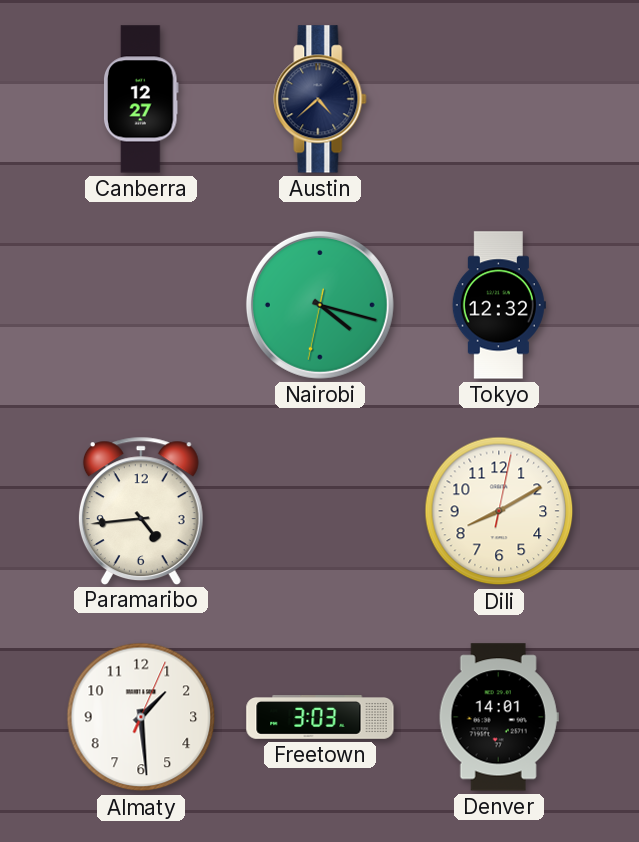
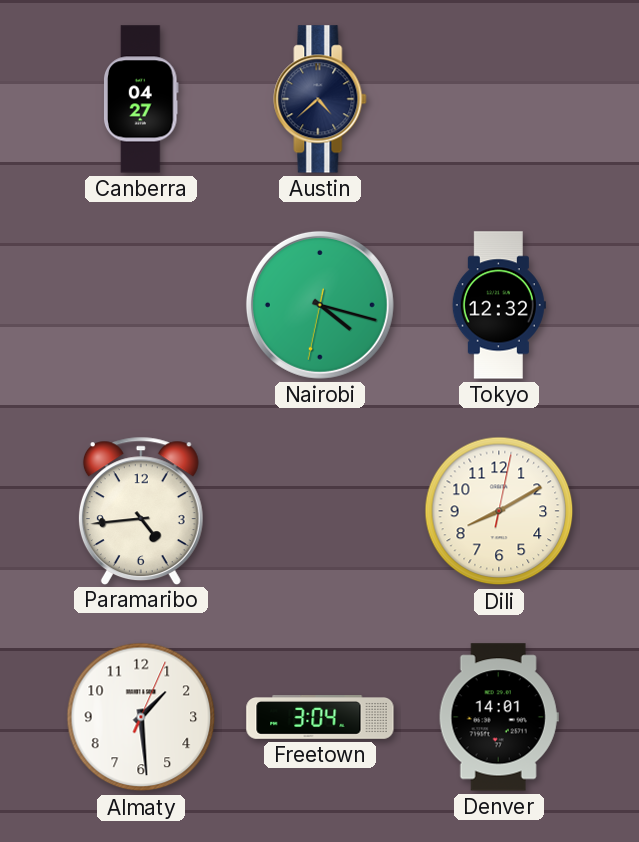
Canberra: 12:27 -> 04:27 (142, 99)
Freetown: 3:03 -> 3:04 (320, 718)
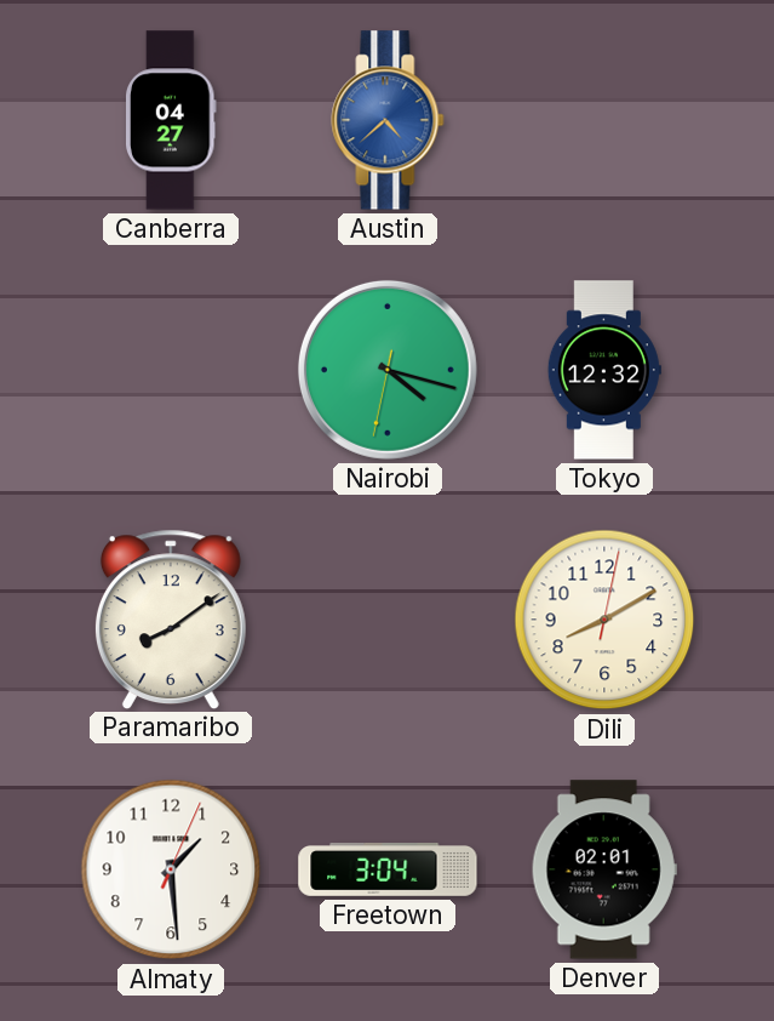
Austin dial: navy -> blue (388, 120)
Paramaribo: 4:44 -> 8:09 (171, 618)
Denver: 14:01 -> 02:01 (604, 869)
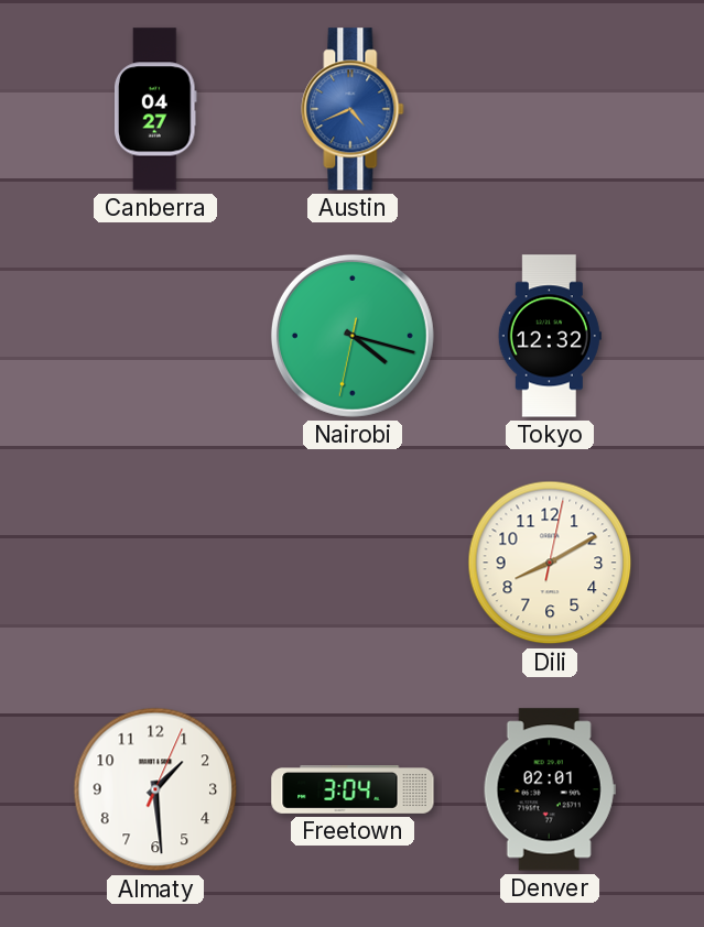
Austin: 4:38 -> 4:41 (353, 109)
Paramaribo: 8:09 -> none (171, 618)
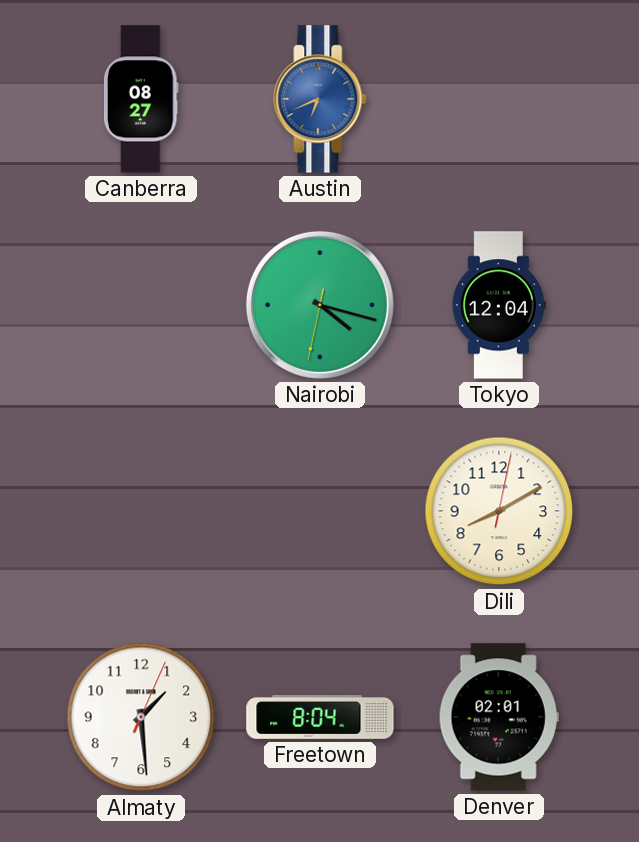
Canberra: 04:27 -> 08:27 (142, 99)
Austin: 4:41 -> 6:41 (320, 99)
Tokyo: 12:32 -> 12:04 (499, 305)
Freetown: 3:04 -> 8:04 (320, 718)
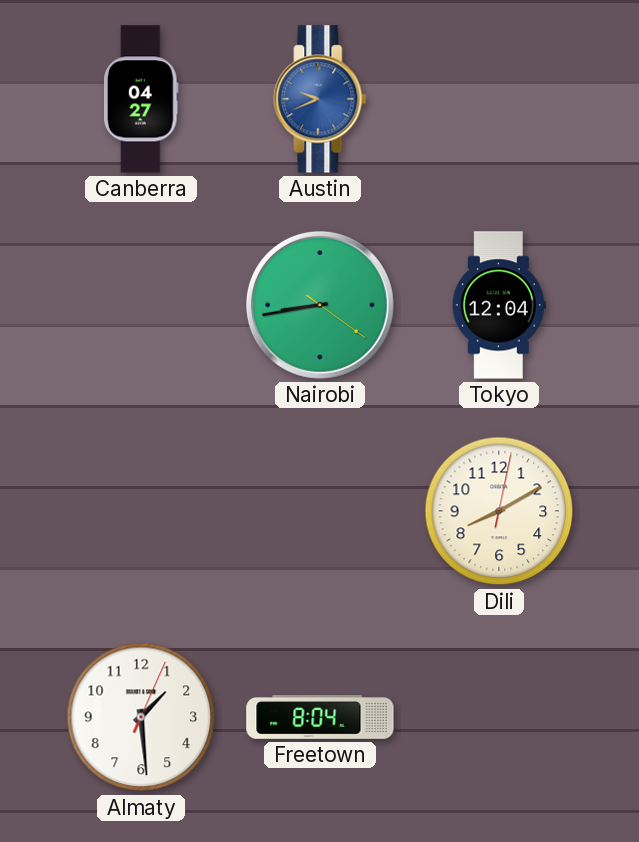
Canberra: 08:27 -> 04:27 (142, 99)
Austin: 6:41 -> 9:41 (320, 99)
Nairobi: 4:17 -> 8:43 (320, 305)
Denver: 02:01 -> none (499, 717)
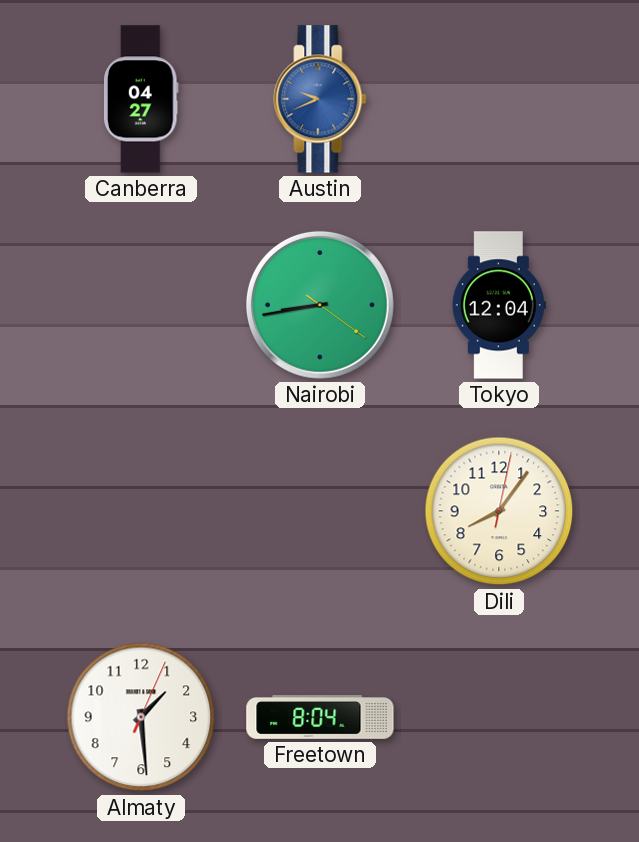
Dili: 8:10 -> 8:06 (499, 511)
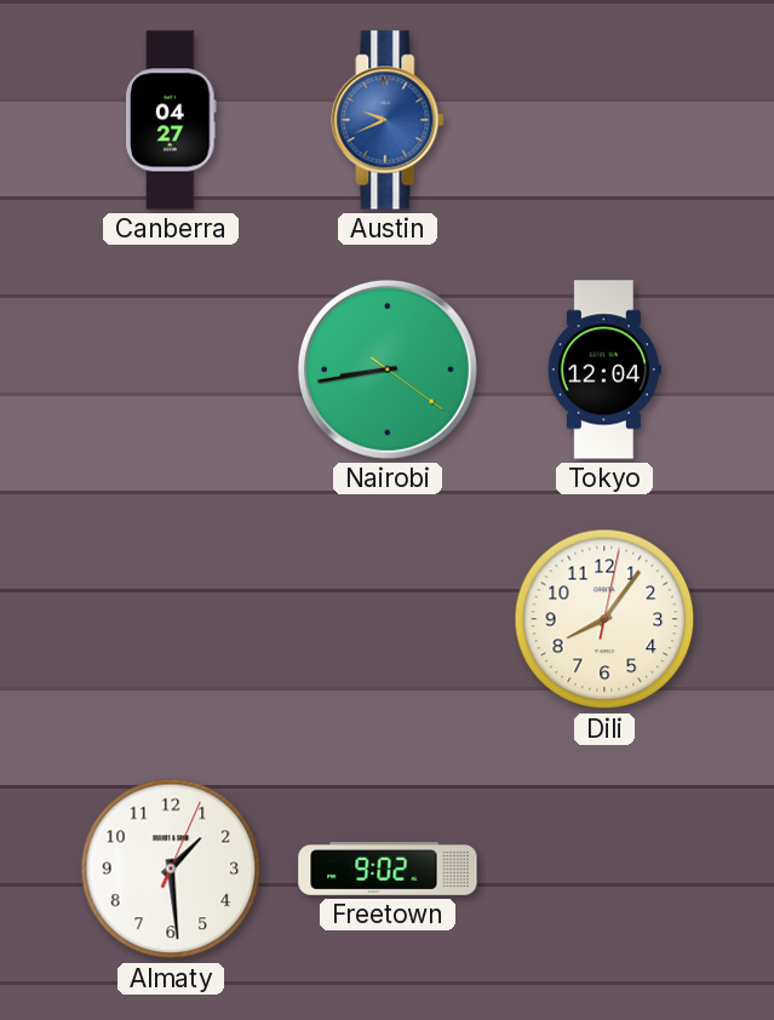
Freetown: 8:04 -> 9:02 (388, 870)
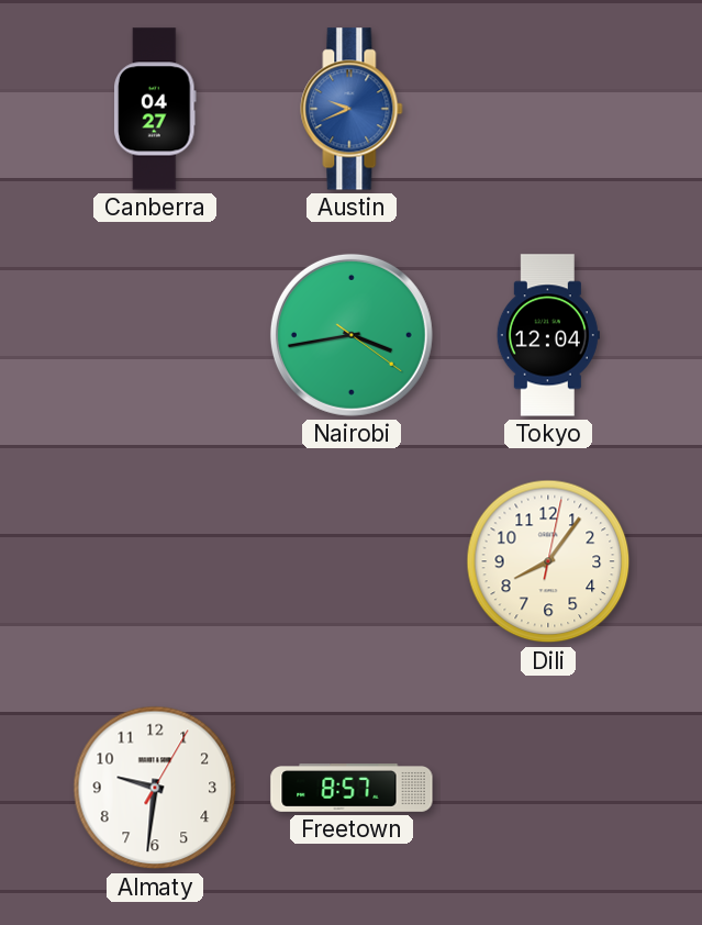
Nairobi: 8:43 -> 3:43 (352, 335)
Almaty: 1:29 -> 9:31 (155, 788)
Freetown: 9:02 -> 8:57 (352, 789)
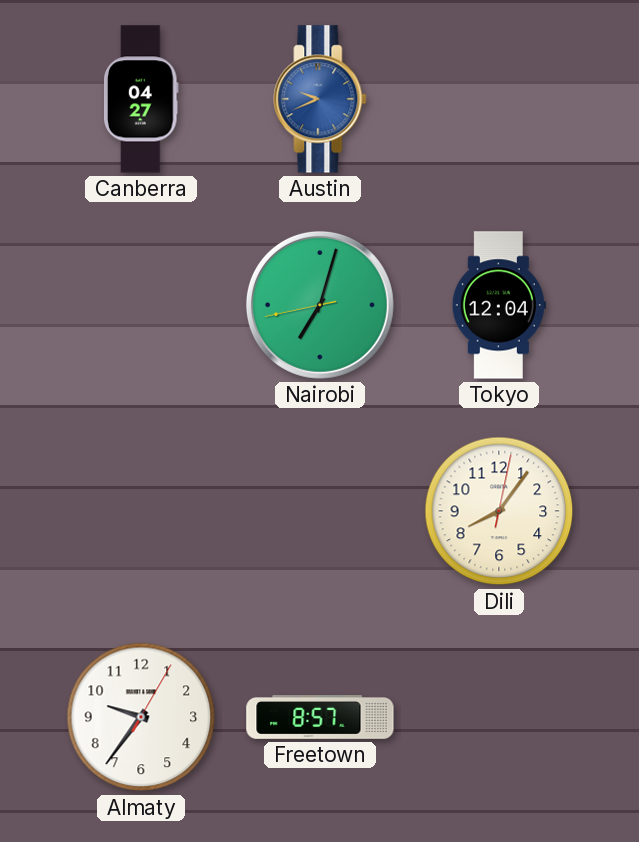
Nairobi: 3:43 -> 7:02 (320, 305)
Almaty: 9:31 -> 9:36 (141, 717)
